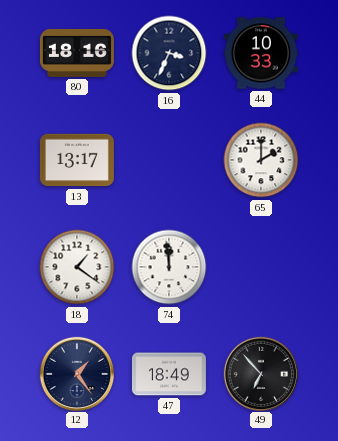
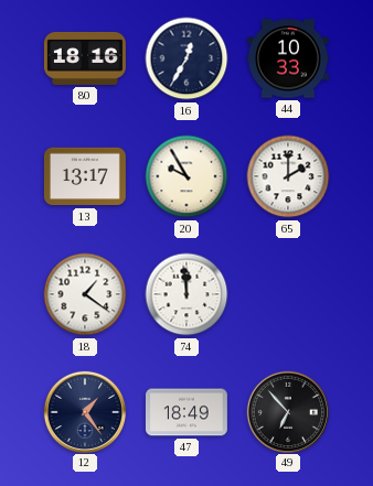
16: 3:34 -> 12:35 (186, 58)
20: none -> 9:55 (186, 176)
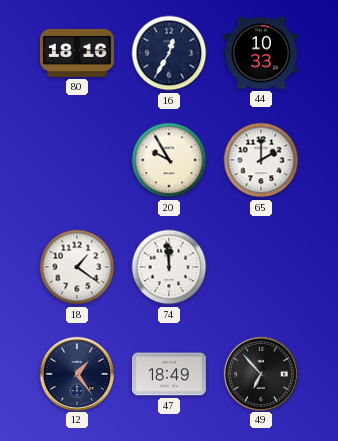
13: 13:17 -> none (85, 176)
